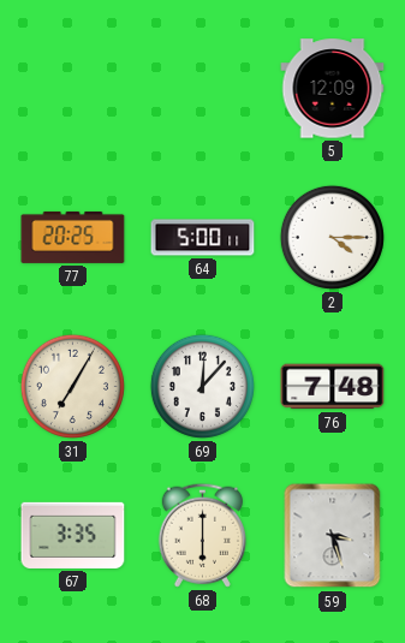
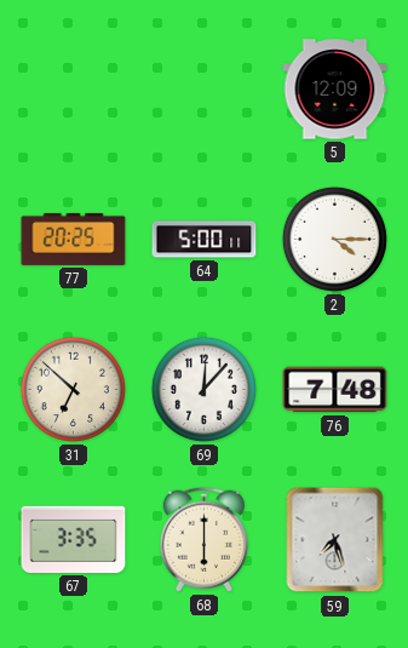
31: 7:05 -> 6:52 (73, 389)
59: 3:27 -> 7:27 (335, 540)
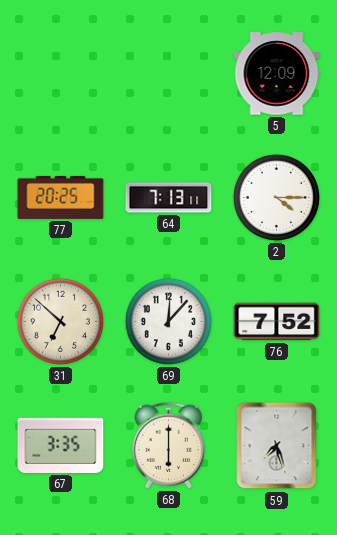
64: 5:00 -> 7:13 (169, 198)
76: 7:48 -> 7:52 (277, 322)
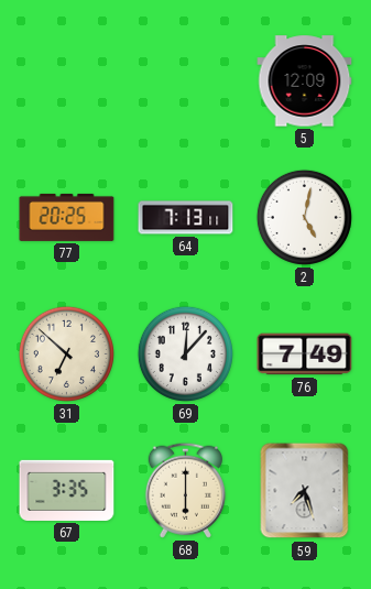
2: 4:15 -> 5:02 (304, 217)
76: 7:52 -> 7:49 (305, 355)
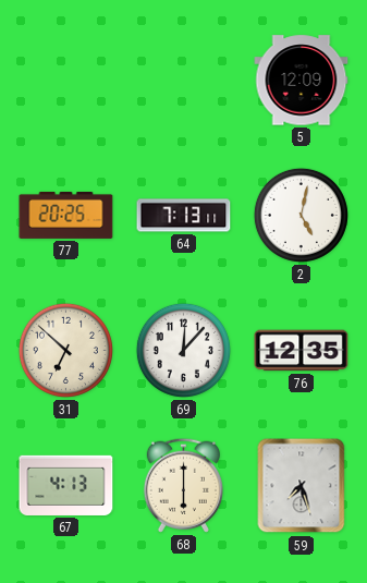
76: 7:49 -> 12:35 (302, 351)
67: 3:35 -> 4:13 (66, 485)
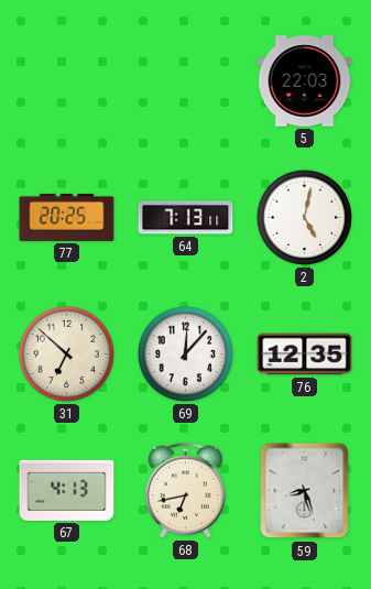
5: 12:09 -> 22:03 (305, 81)
68: 6:00 -> 6:43 (185, 490)
59: 7:27 -> 8:27 (305, 491)
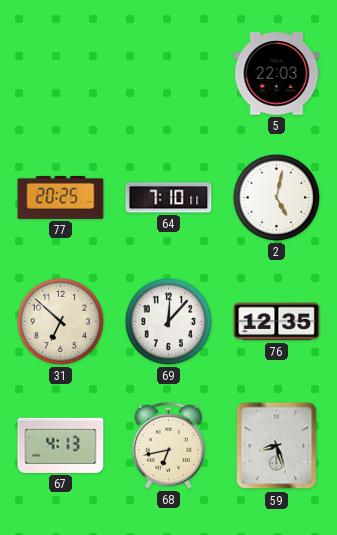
64: 7:13 -> 7:10 (169, 198)
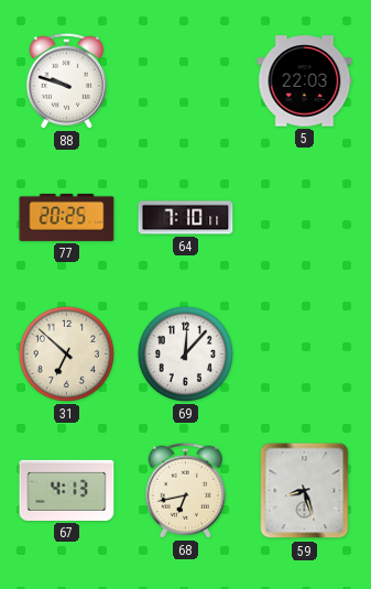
88: none -> 9:48 (66, 80)
2: 5:02 -> none (276, 197)
76: 12:35 -> none (277, 322)
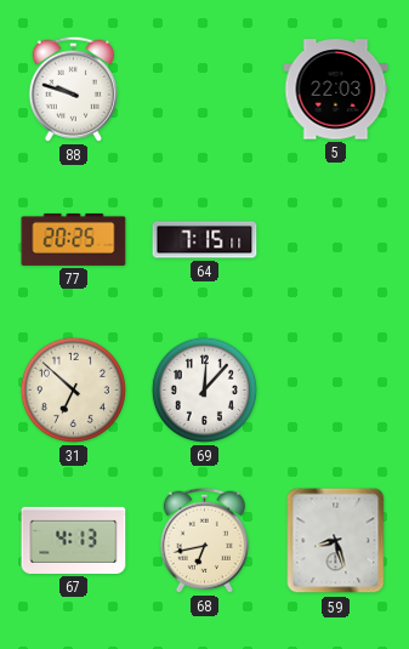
64: 7:10 -> 7:15 (205, 240)
